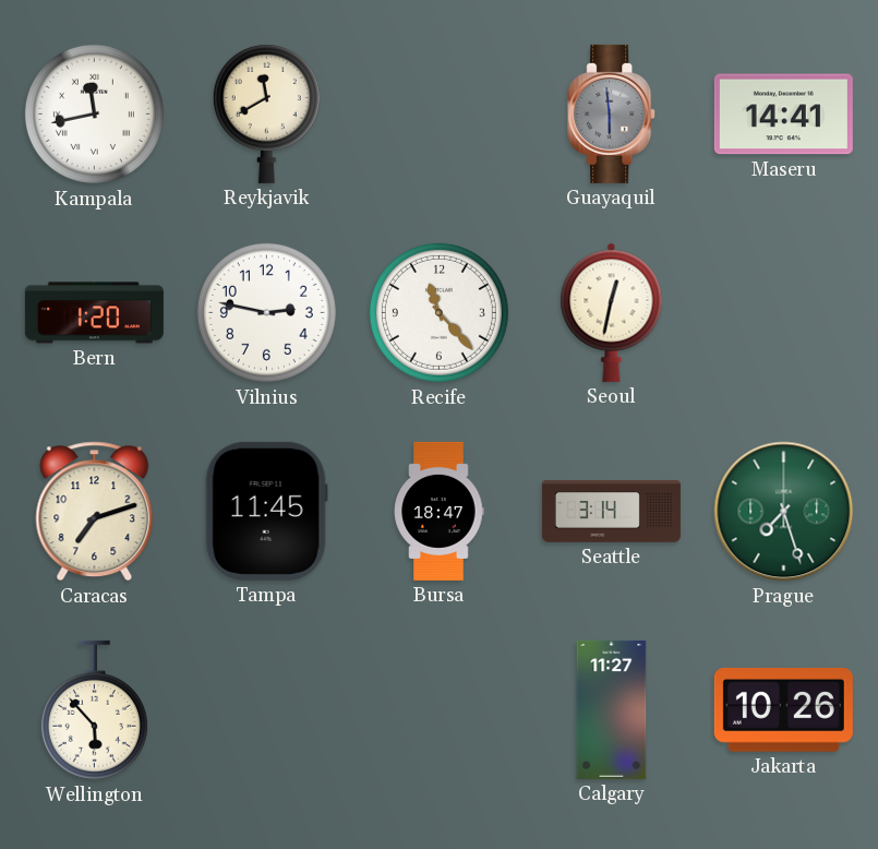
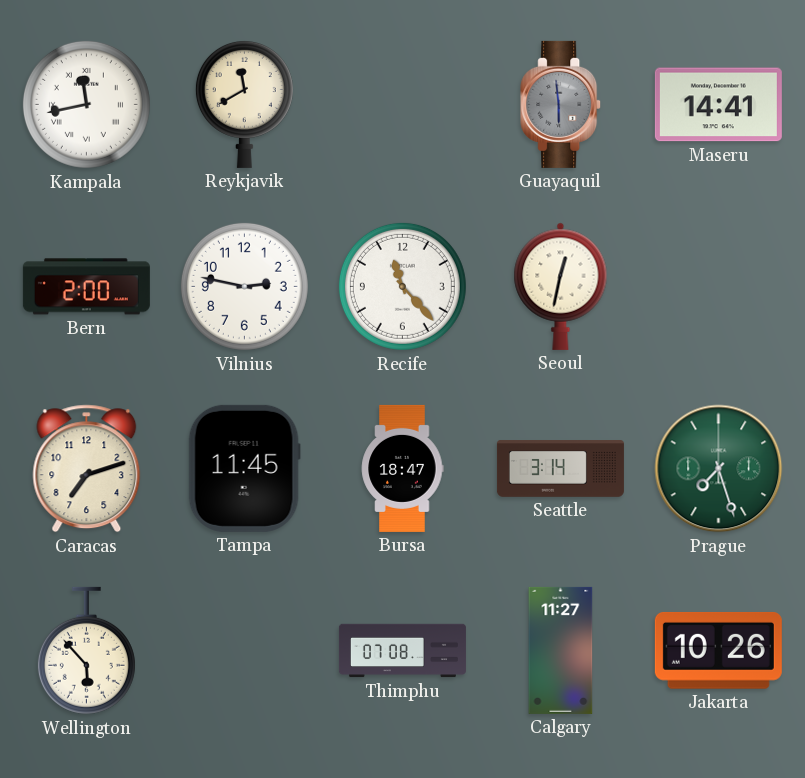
Bern: 1:20 -> 2:00 (86, 287)
Thimphu: none -> 07:08 (402, 651)
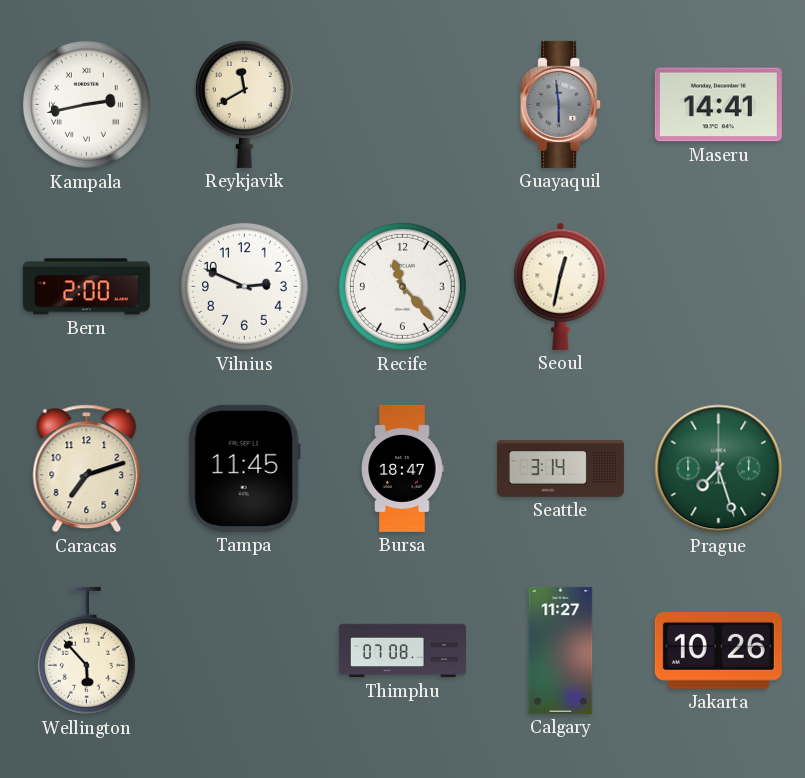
Kampala: 11:43 -> 2:43 (86, 104)
Vilnius: 2:47 -> 2:49 (244, 286)
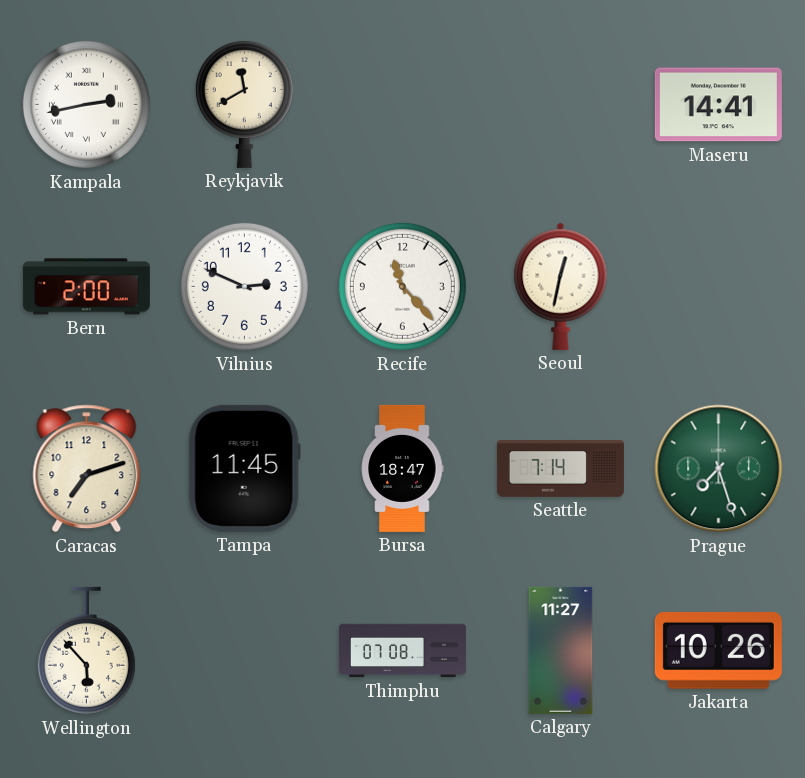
Guayaquil: 5:59 -> none (561, 104)
Seattle: 3:14 -> 7:14 (560, 469)
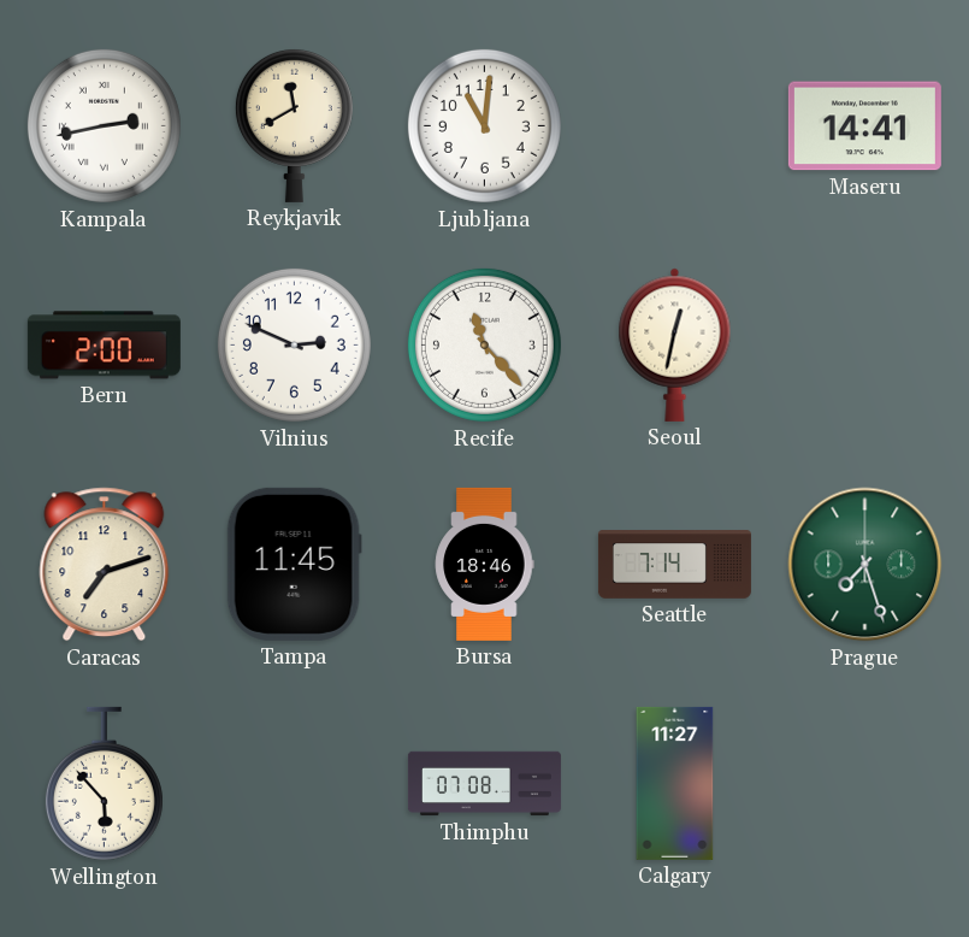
Ljubljana: none -> 11:01 (484, 125)
Bursa: 18:47 -> 18:46 (484, 564)
Jakarta: 10:26 -> none (718, 650)
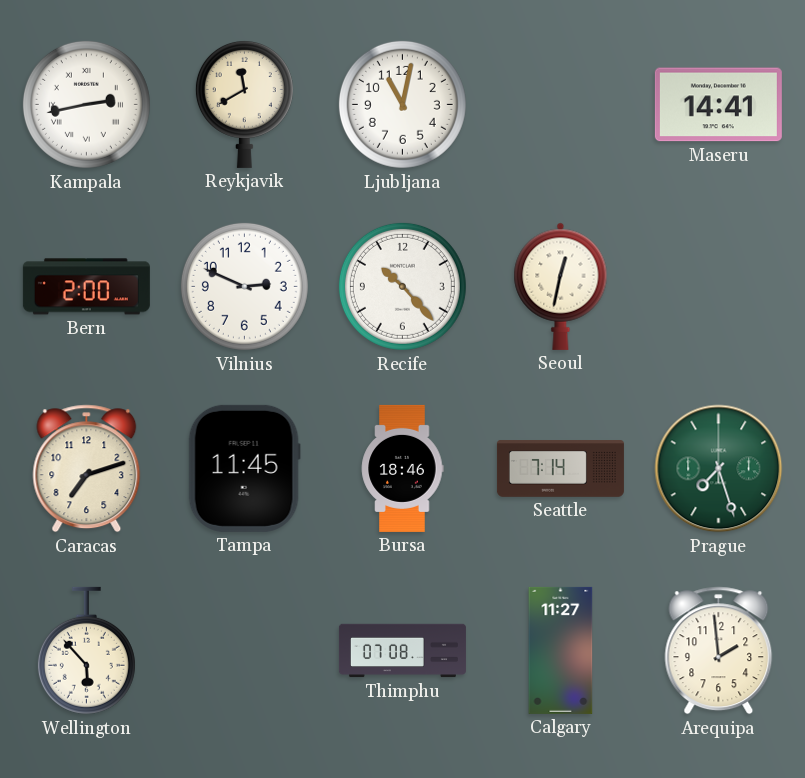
Ljubljana: 11:01 -> 11:02 (402, 104)
Recife: 11:23 -> 10:23 (402, 286)
Arequipa: none -> 1:59 (719, 651)
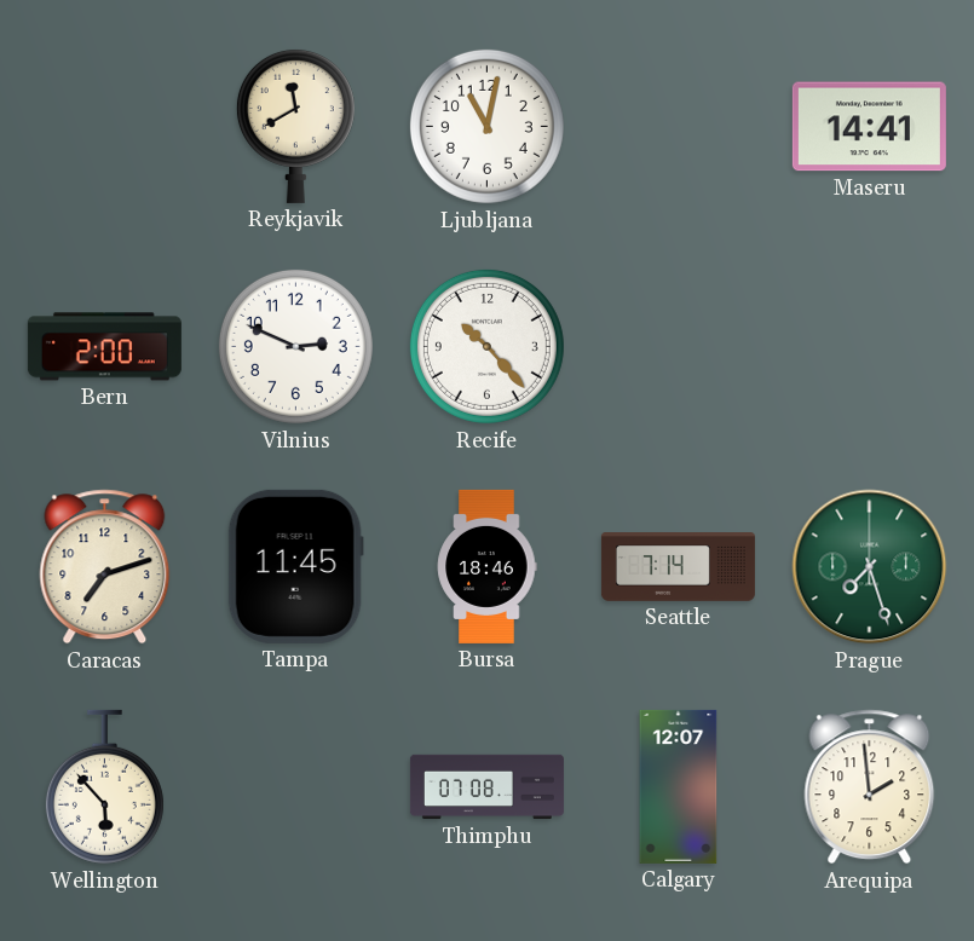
Kampala: 2:43 -> none (86, 104)
Seoul: 12:32 -> none (561, 286)
Calgary: 11:27 -> 12:07 (679, 786)
